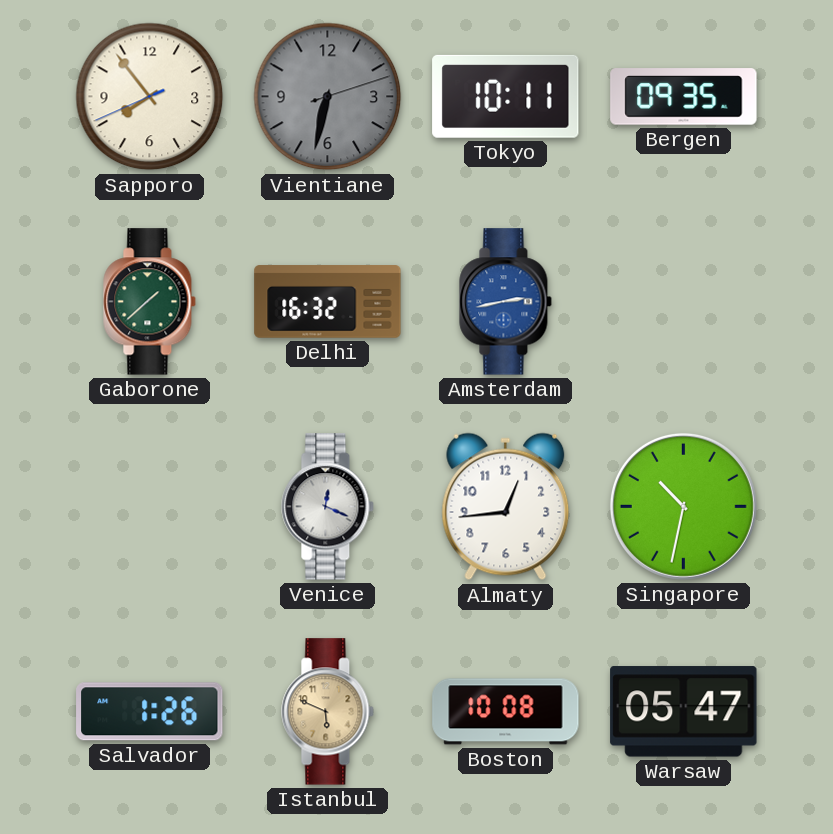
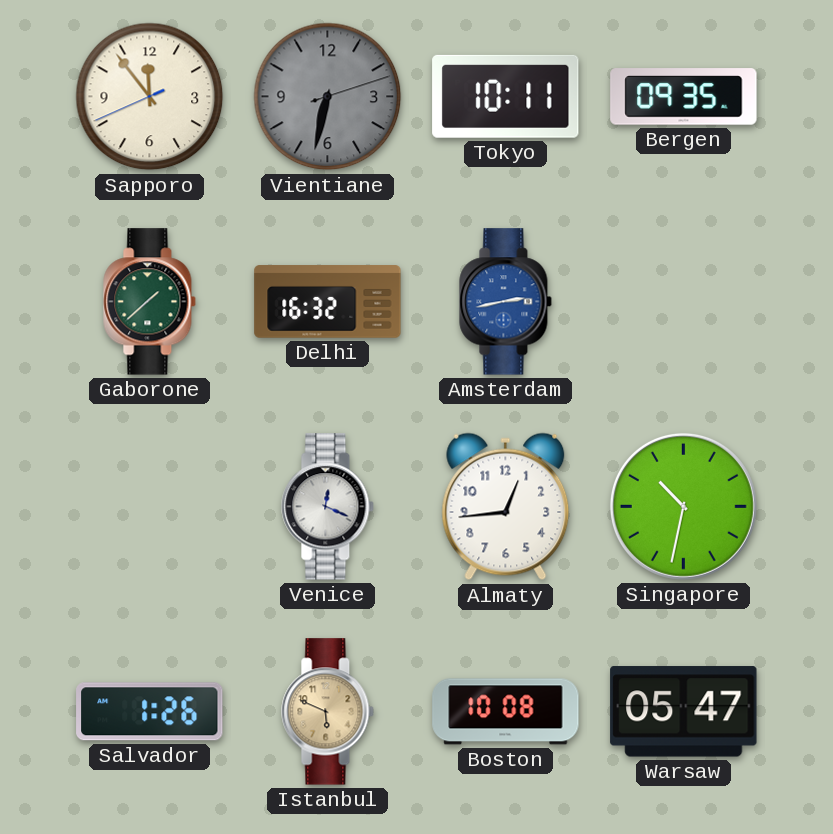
Sapporo: 7:53 -> 11:53 (150, 97)
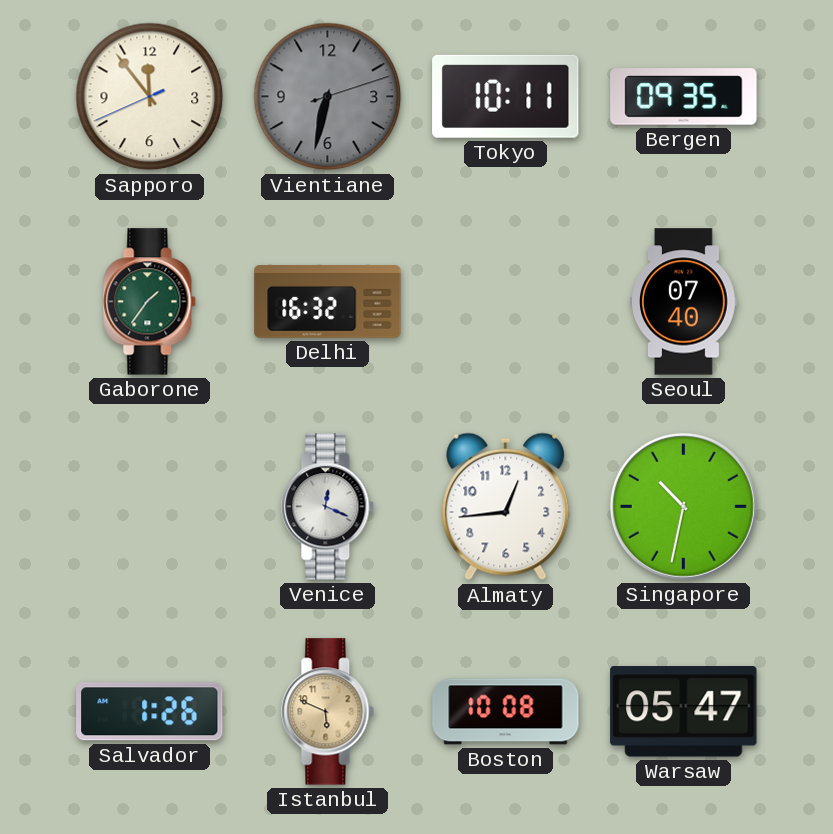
Gaborone: 1:38 -> 1:36 (150, 302)
Amsterdam: 2:43 -> none (506, 302)
Seoul: none -> 07:40 (684, 302)
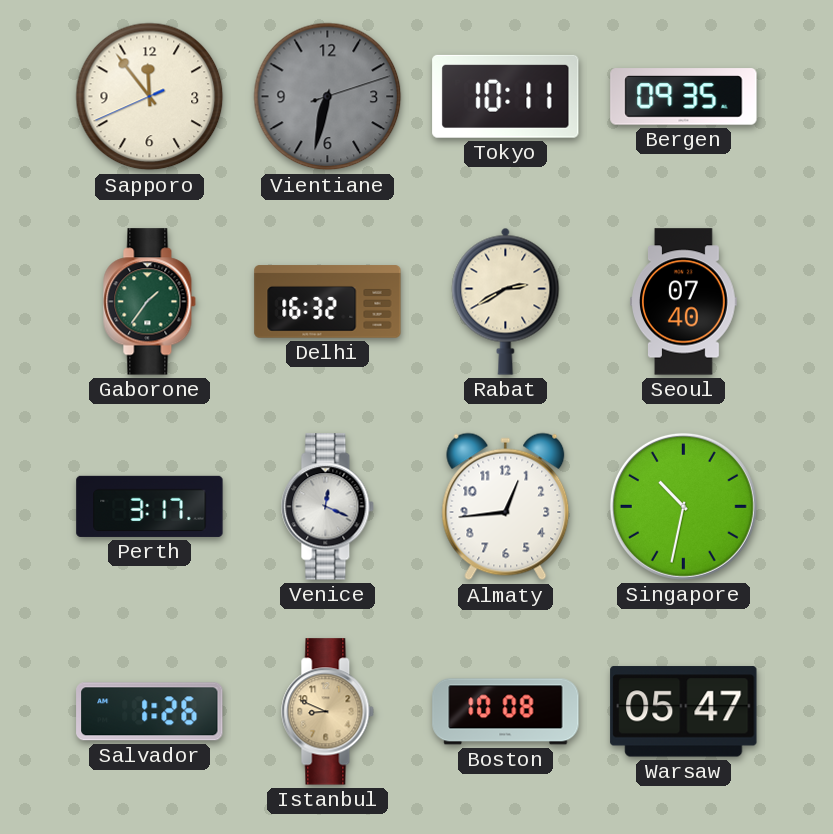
Rabat: none -> 2:40 (506, 301)
Perth: none -> 3:17 (150, 506)
Istanbul: 5:49 -> 8:49 (328, 712)
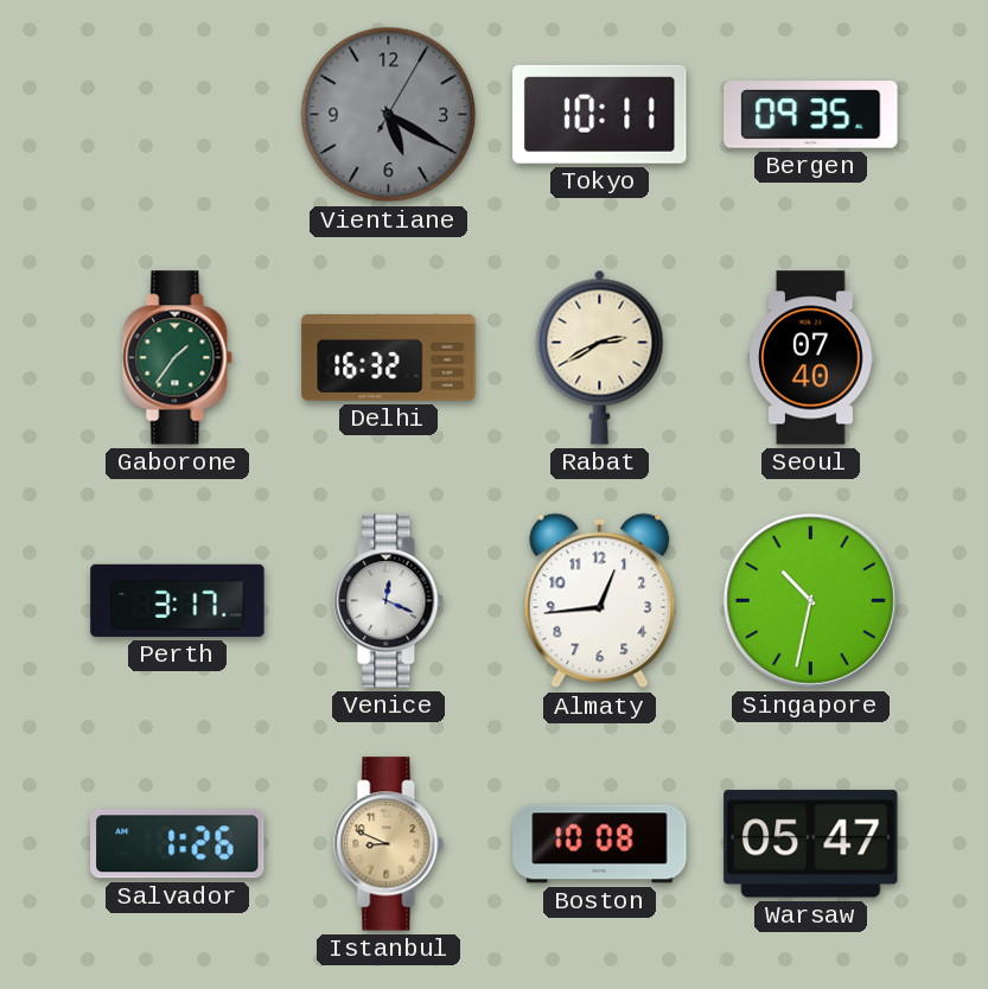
Sapporo: 11:53 -> none (150, 97)
Vientiane: 6:32 -> 5:20 (389, 115)
